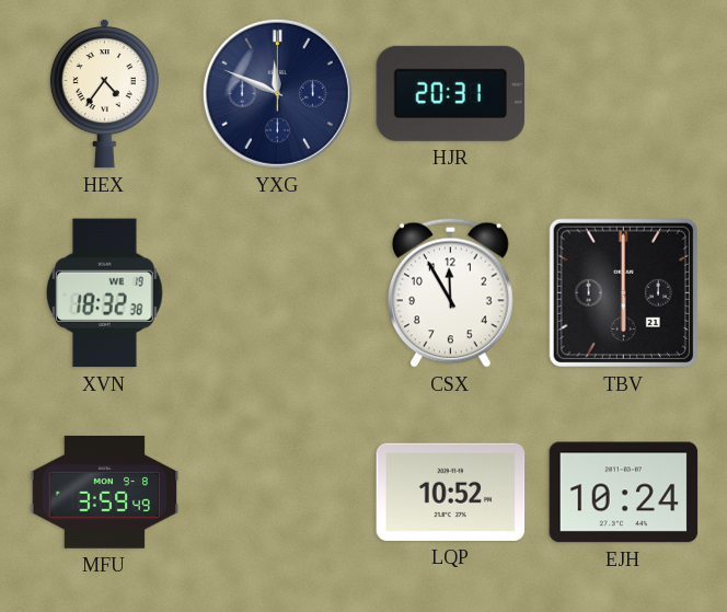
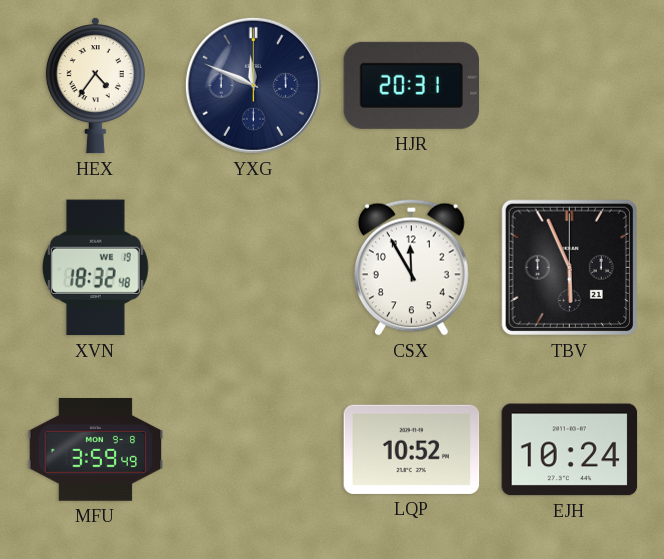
XVN: 18:32:38 -> 18:32:48 (95, 268)
TBV: 6:00 -> 5:56 (569, 267)
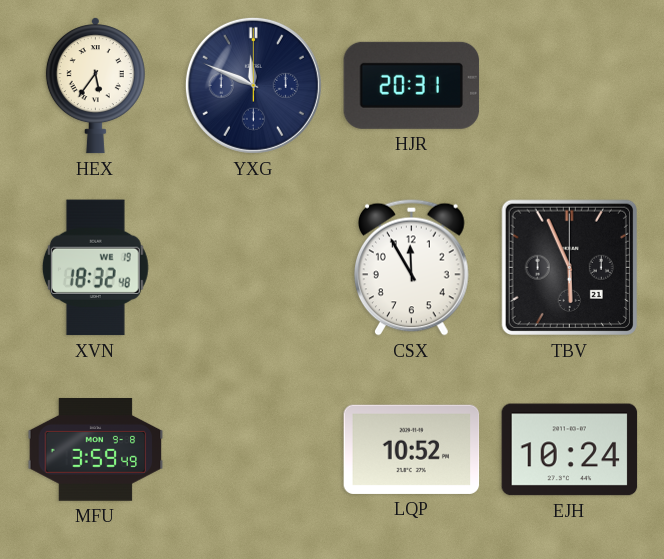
HEX: 4:36 -> 5:36 (95, 86)
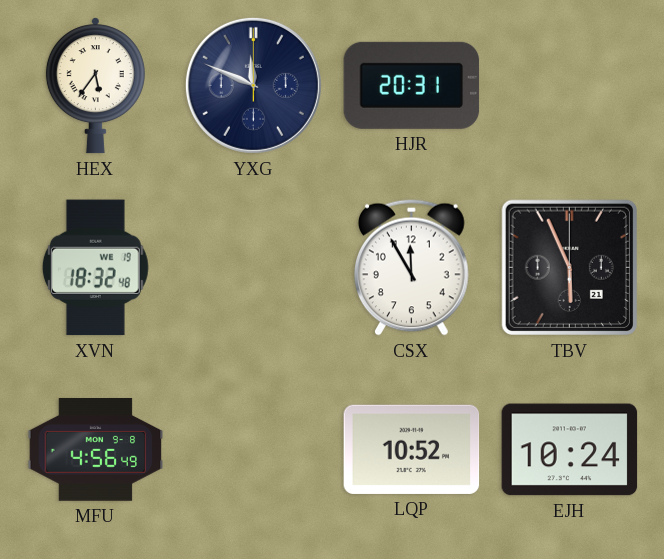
MFU: 3:59 -> 4:56 (96, 450)
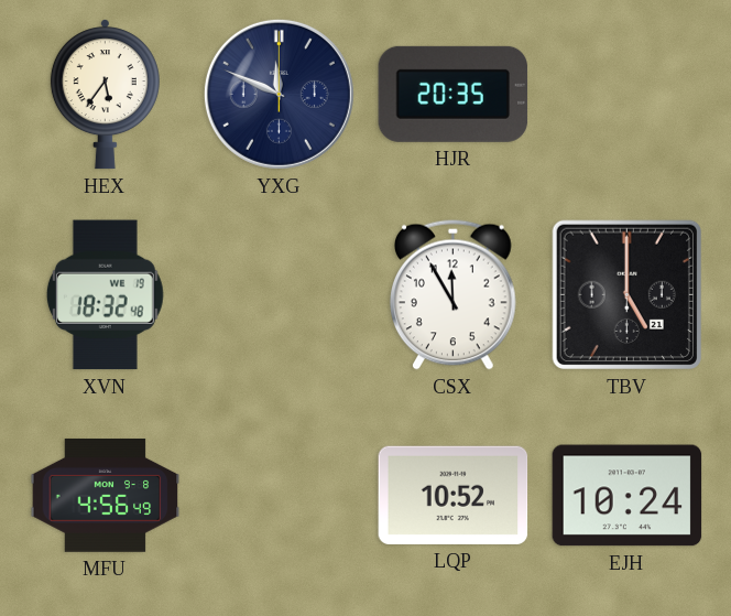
HJR: 20:31 -> 20:35 (454, 94)
TBV: 5:56 -> 5:00 (626, 294)
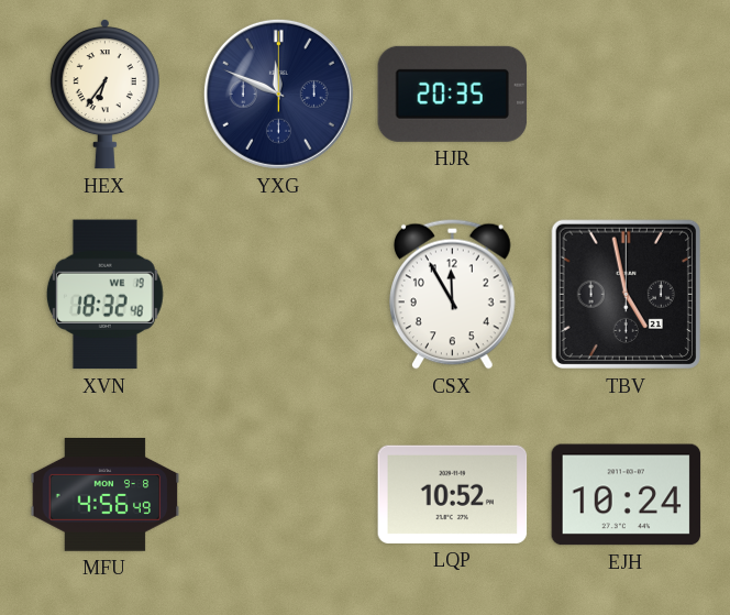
HEX: 5:36 -> 6:36 (104, 95)
TBV: 5:00 -> 4:58 (626, 294)
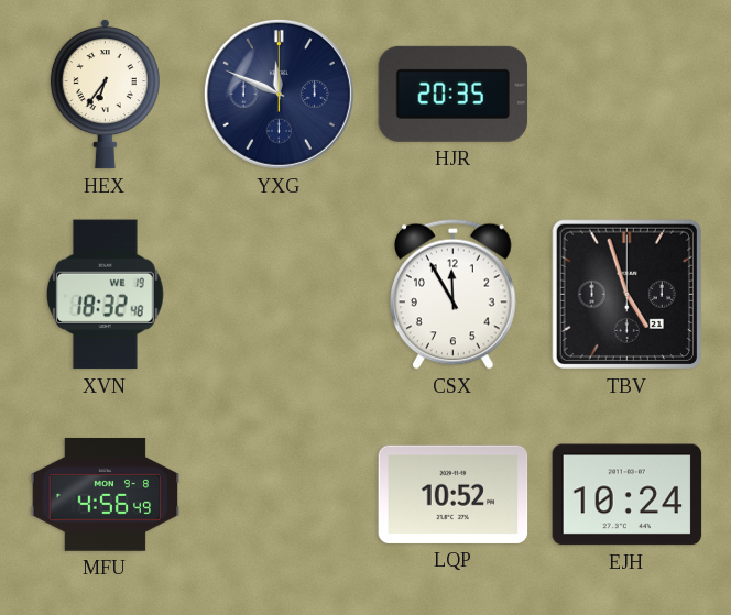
TBV: 4:58 -> 4:57 (626, 294)
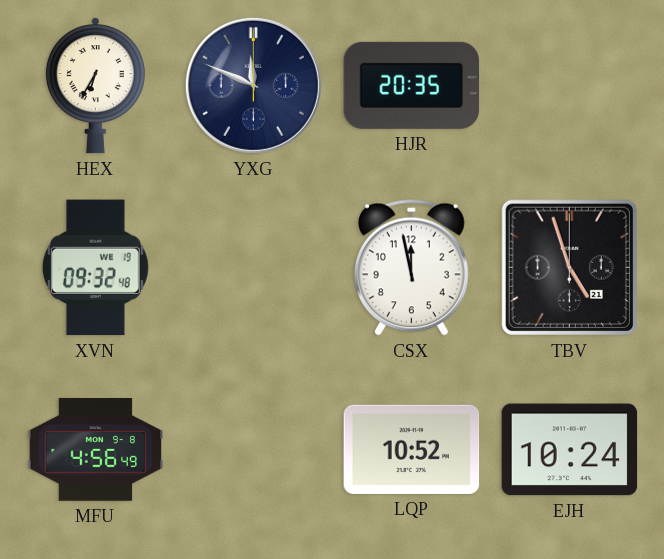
HEX: 6:36 -> 6:35 (95, 86)
XVN: 18:32 -> 09:32 (95, 268)
CSX: 11:55 -> 11:58 (412, 267)
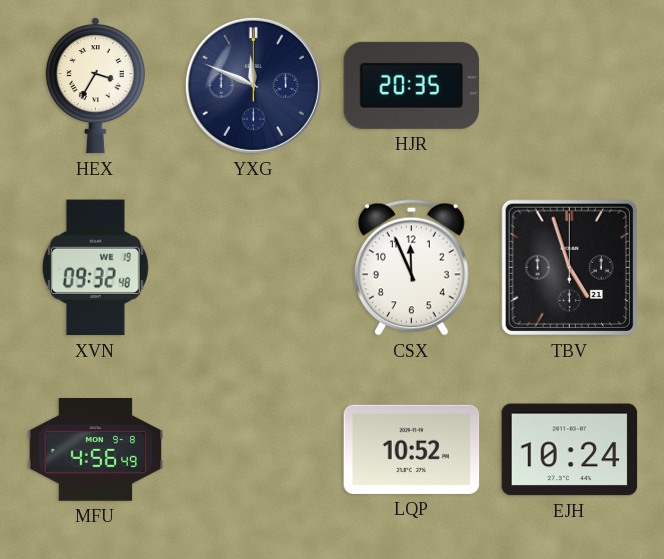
HEX: 6:35 -> 3:35 (95, 86)
CSX: 11:58 -> 11:56 (412, 267)
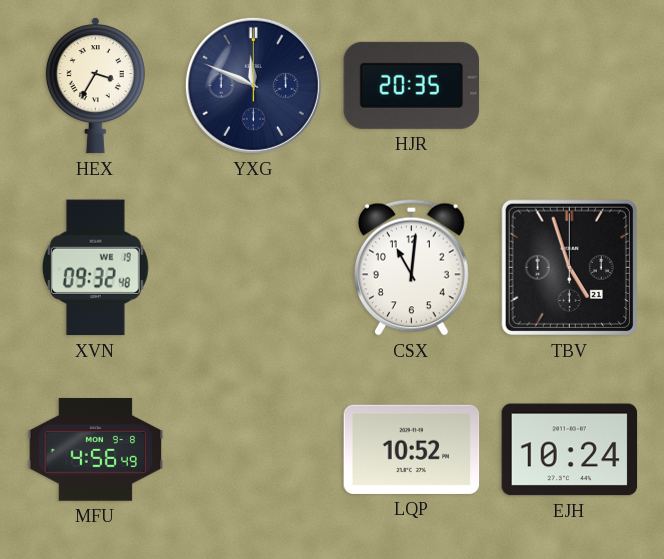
CSX: 11:56 -> 11:01 (412, 267)
